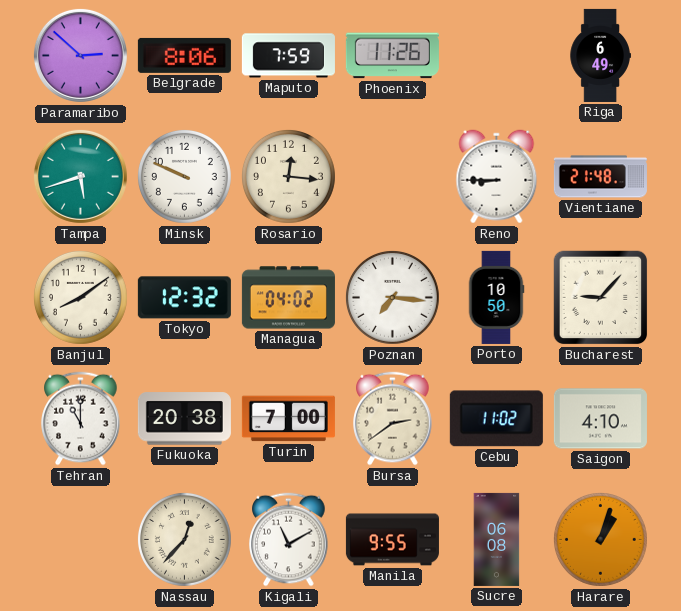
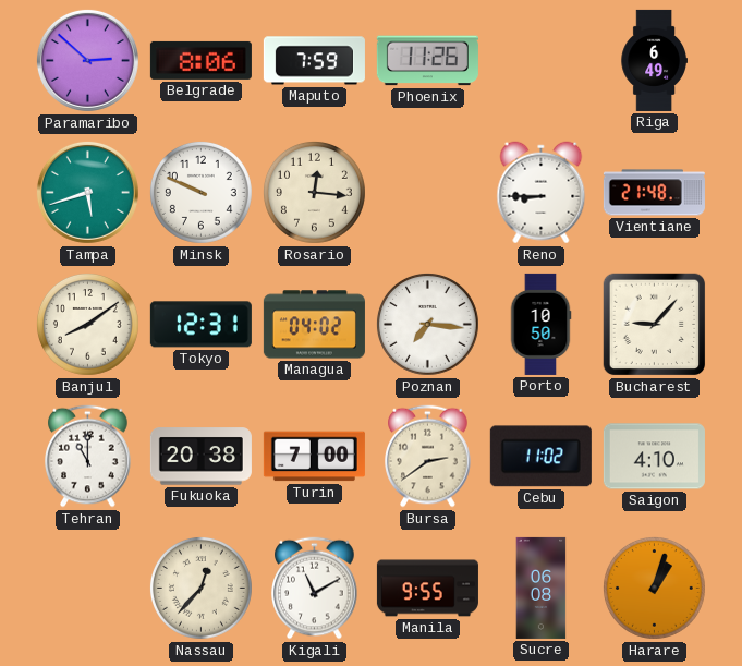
Tokyo: 12:32 -> 12:31 (200, 325)
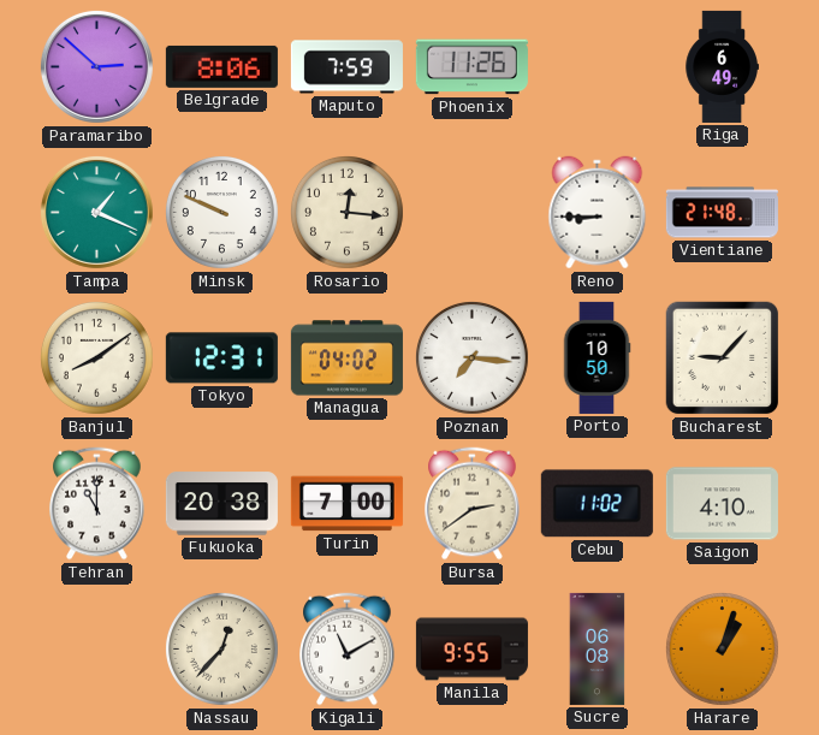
Tampa: 5:42 -> 1:19 (96, 212)
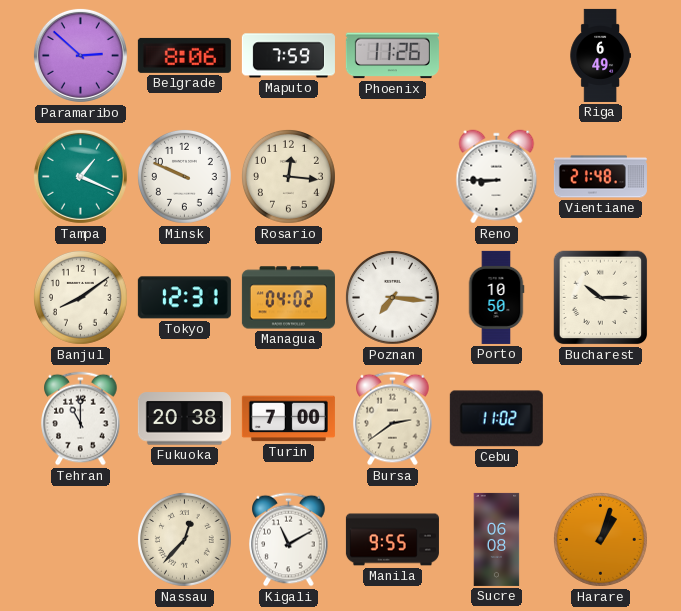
Bucharest: 9:07 -> 10:15 (601, 298)
Saigon: 4:10 -> none (722, 504)
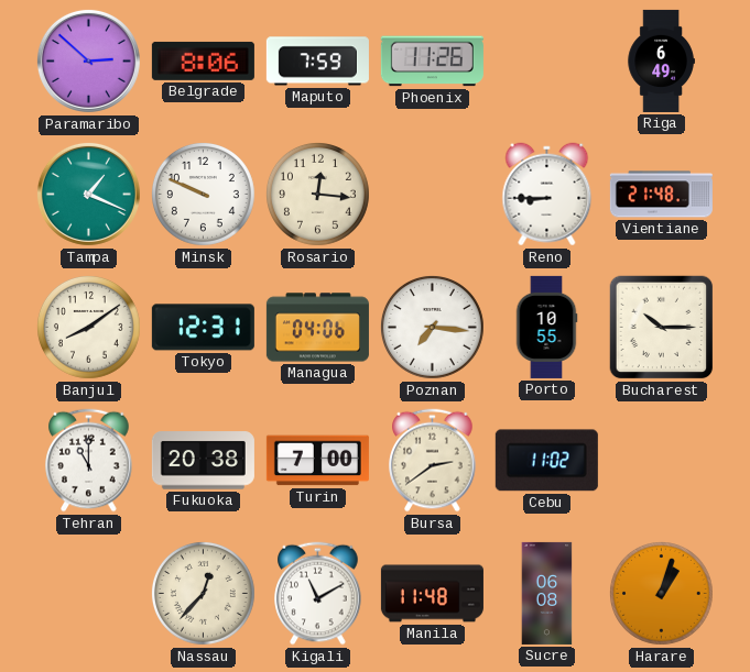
Managua: 04:02 -> 04:06 (317, 328)
Porto: 10:50 -> 10:55 (546, 327)
Manila: 9:55 -> 11:48 (432, 594)
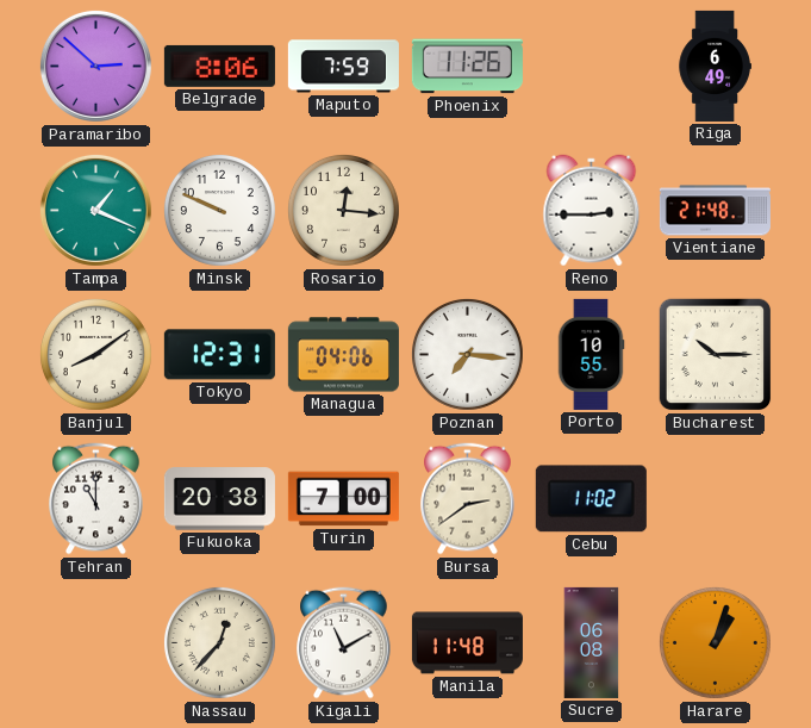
Reno: 8:45 -> 2:45 (592, 211)
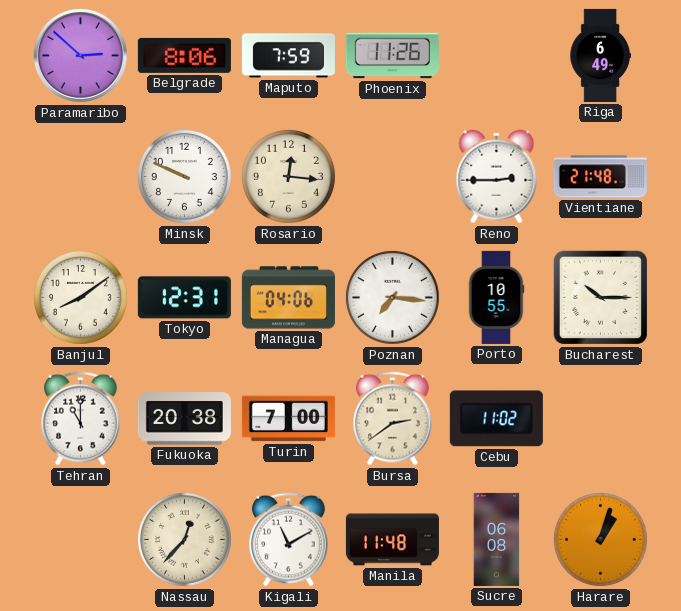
Tampa: 1:19 -> none (95, 210)
